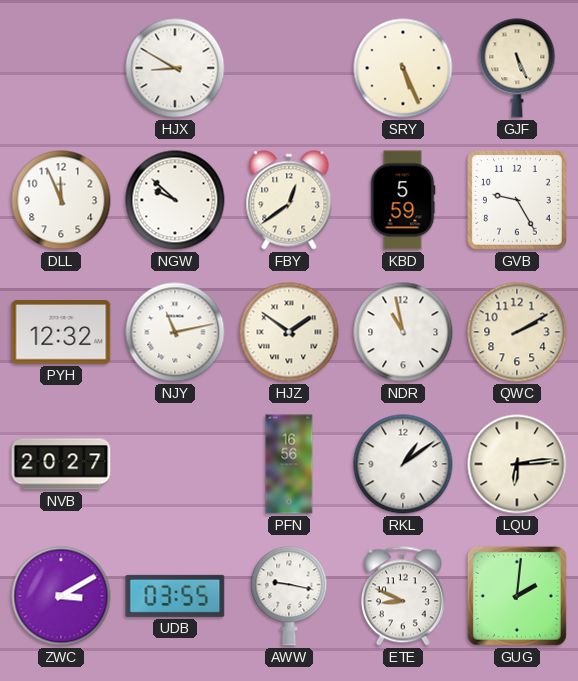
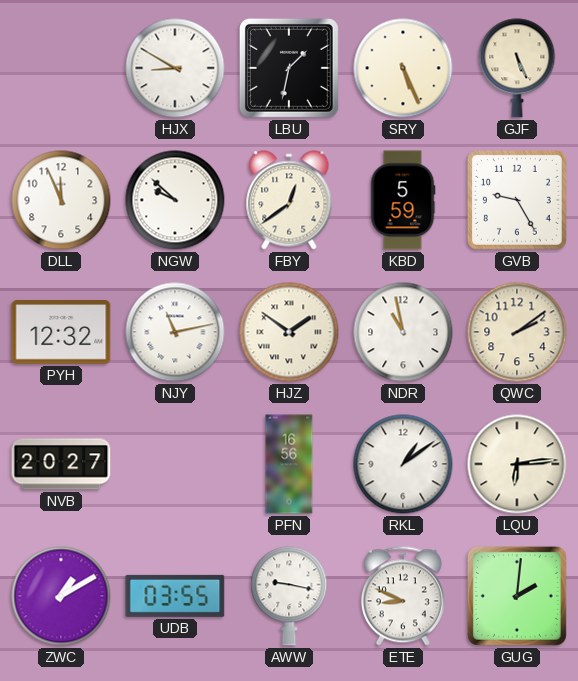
LBU: none -> 1:32 (289, 68)
QWC: 2:10 -> 2:09 (517, 332)
ZWC: 3:10 -> 1:10 (61, 596)
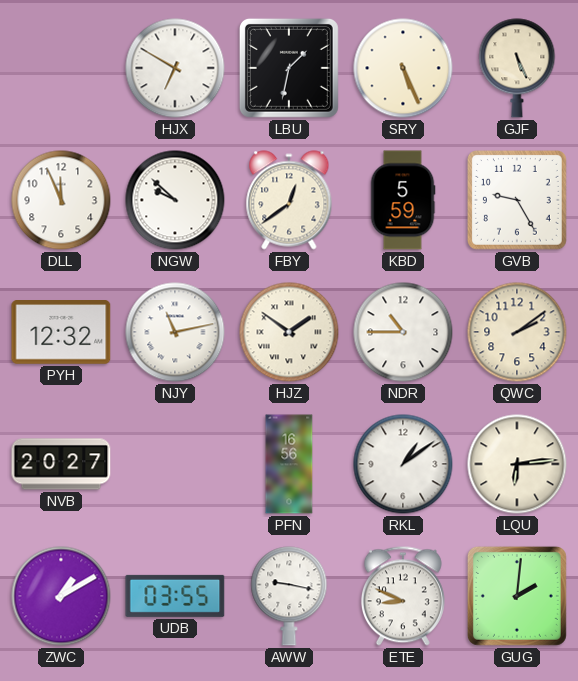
HJX: 8:50 -> 6:50 (175, 68)
NDR: 10:58 -> 10:45 (403, 332)
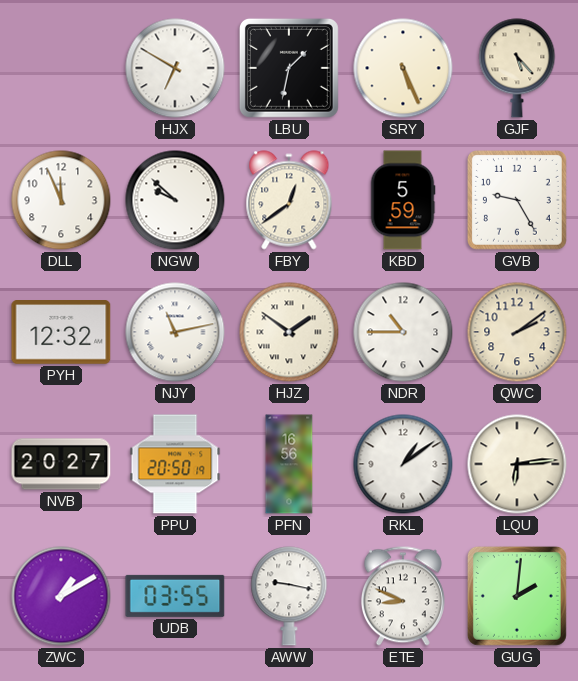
GJF: 5:26 -> 5:23 (517, 68)
PPU: none -> 20:50 (175, 464)
